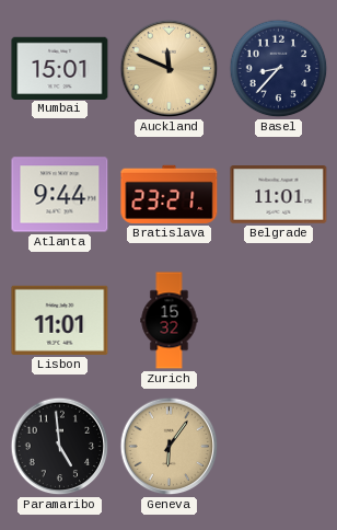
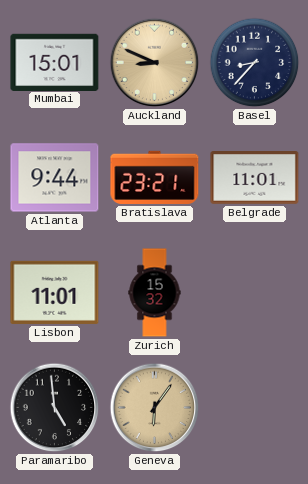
Auckland: 11:49 -> 8:49 (155, 63)
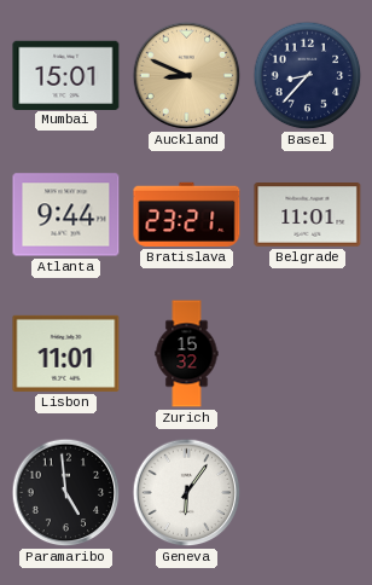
Geneva dial: champagne -> white (187, 493)
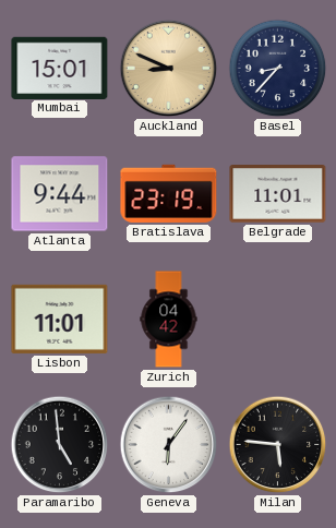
Bratislava: 23:21 -> 23:19 (169, 193)
Zurich: 15:32 -> 04:42 (169, 320)
Milan: none -> 5:46 (278, 445)
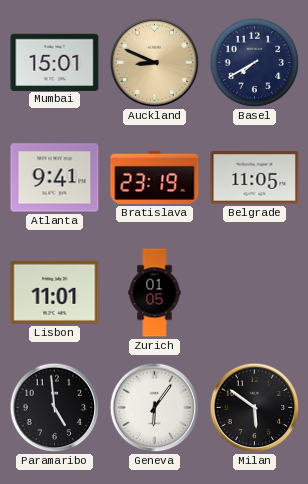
Basel: 8:37 -> 7:40 (255, 63)
Atlanta: 9:44 -> 9:41 (55, 178)
Belgrade: 11:01 -> 11:05 (255, 178)
Zurich: 04:42 -> 01:05 (155, 293)
Milan: 5:46 -> 5:51 (255, 408)
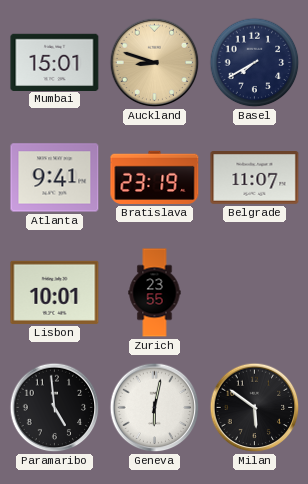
Auckland: 8:49 -> 8:48 (155, 63)
Belgrade: 11:05 -> 11:07 (255, 178)
Lisbon: 11:01 -> 10:01 (55, 292)
Zurich: 01:05 -> 23:55 (155, 293)
Geneva: 6:06 -> 6:02 (155, 408)
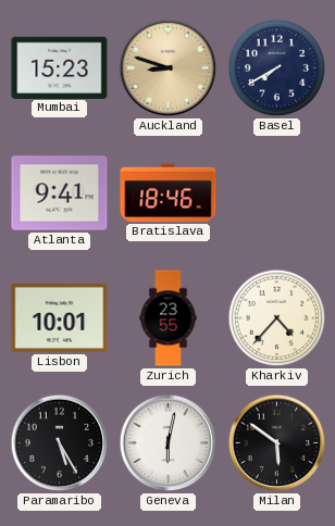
Mumbai: 15:01 -> 15:23 (60, 67)
Bratislava: 23:19 -> 18:46 (169, 192)
Belgrade: 11:07 -> none (255, 178)
Kharkiv: none -> 4:37 (277, 318)
Paramaribo: 4:59 -> 5:25 (60, 443)
